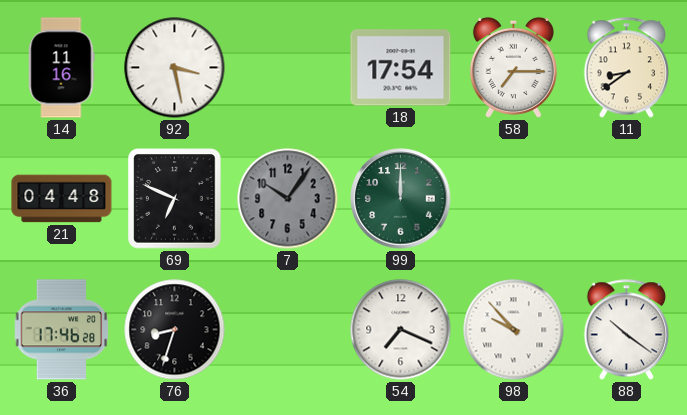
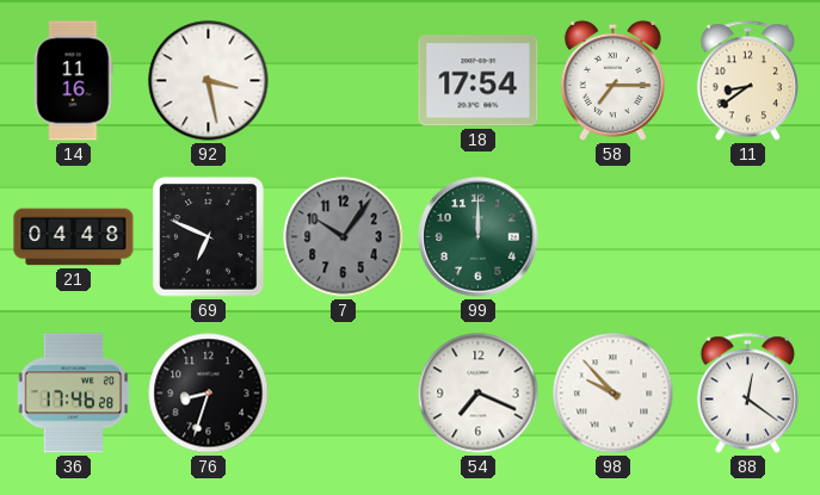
88: 10:21 -> 12:21 (747, 394)
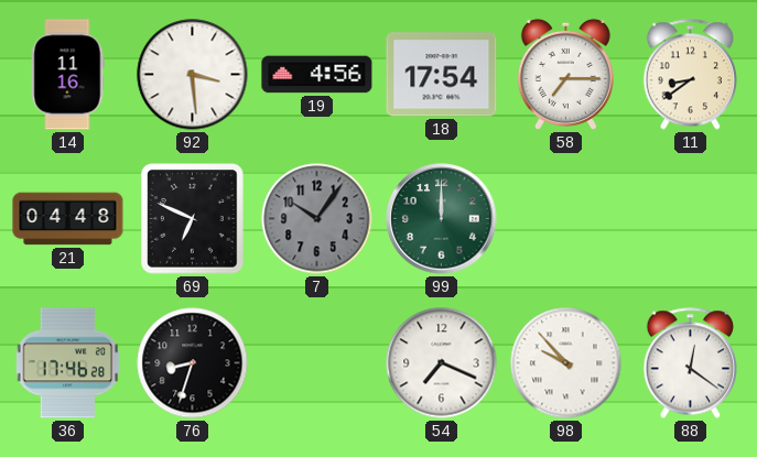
92: 3:28 -> 3:29 (193, 75)
19: none -> 4:56 (317, 75)
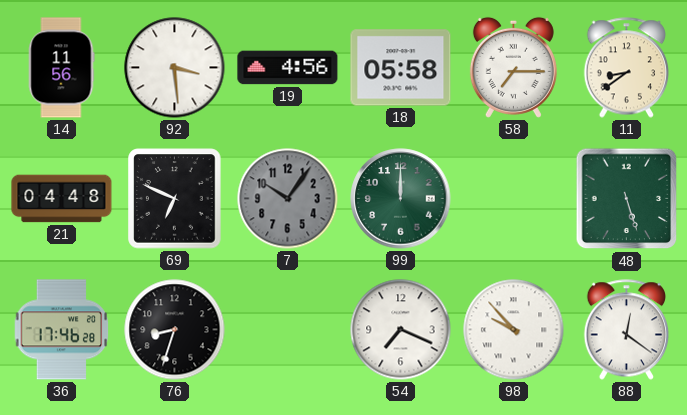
14: 11:16 -> 11:56 (61, 68)
18: 17:54 -> 05:58 (401, 68)
48: none -> 5:27 (627, 199)
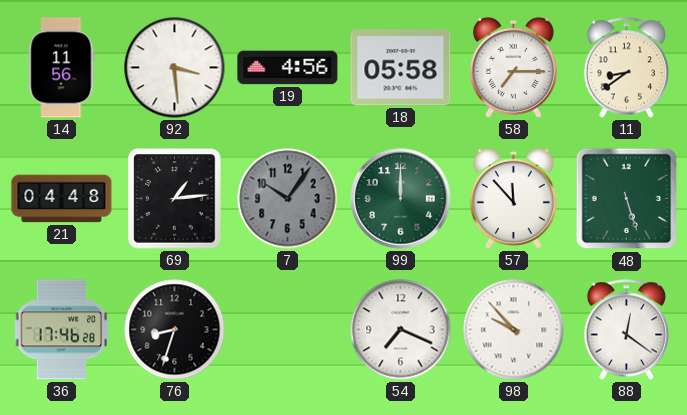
69: 6:49 -> 1:14 (175, 199)
57: none -> 11:53 (513, 198)
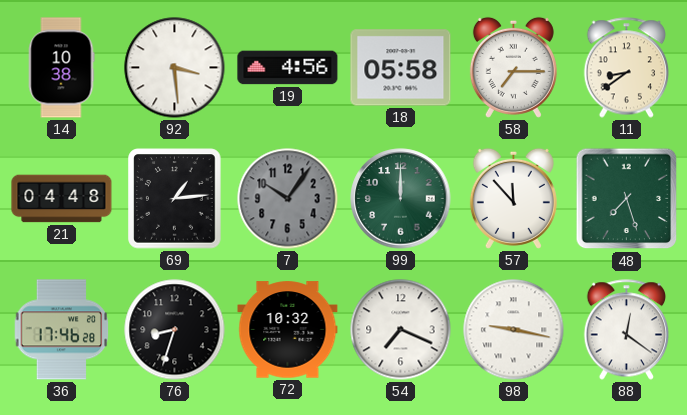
14: 11:56 -> 10:38 (61, 68)
48: 5:27 -> 7:27 (627, 199)
72: none -> 10:32 (288, 330)
98: 9:53 -> 9:17 (514, 330)
